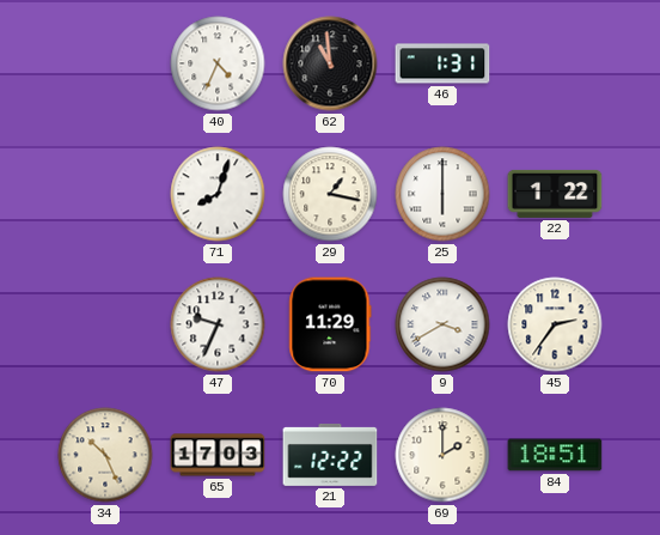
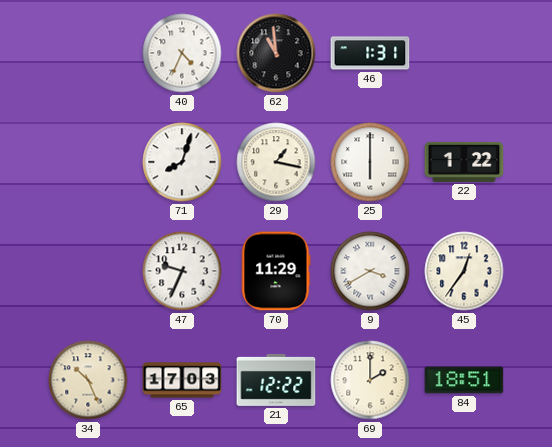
45: 2:36 -> 12:36 (464, 271)
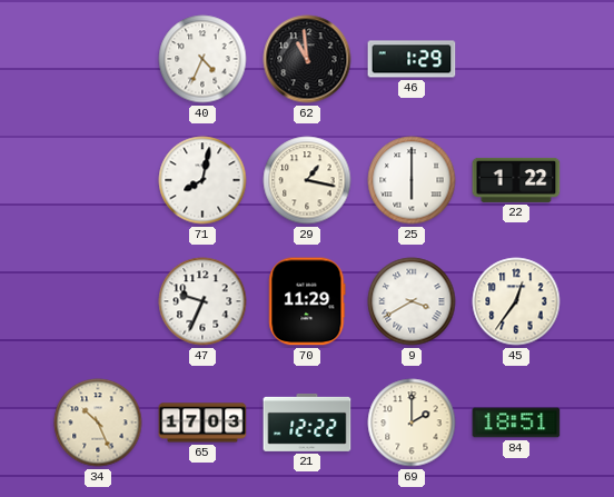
46: 1:31 -> 1:29 (412, 59)
71: 8:03 -> 8:02 (202, 180)
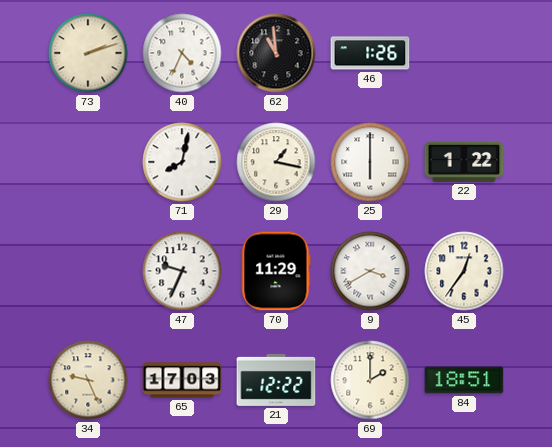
73: none -> 2:12 (88, 53)
46: 1:29 -> 1:26 (370, 53)
34: 10:26 -> 9:26 (88, 380)
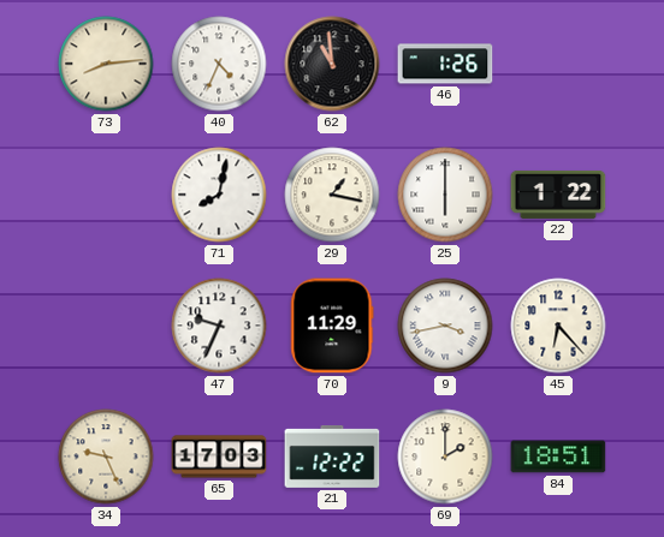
73: 2:12 -> 8:14 (106, 64)
9: 3:40 -> 3:43 (445, 326)
45: 12:36 -> 6:23 (558, 326)
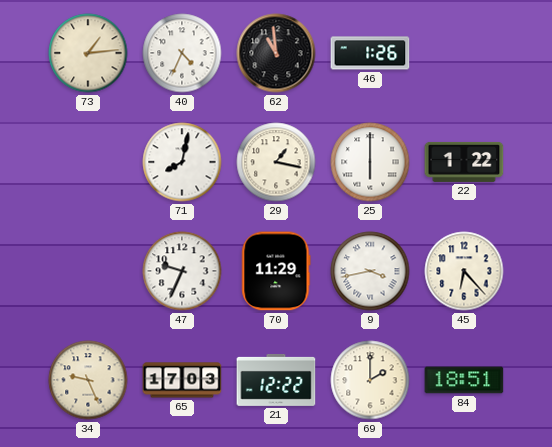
73: 8:14 -> 1:14 (88, 53)
